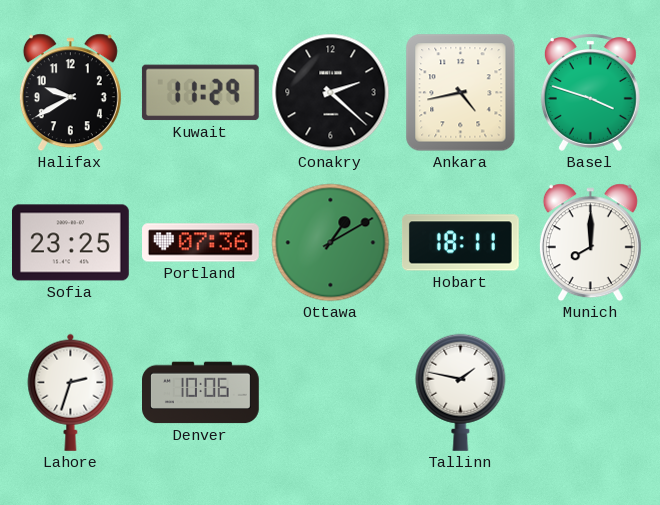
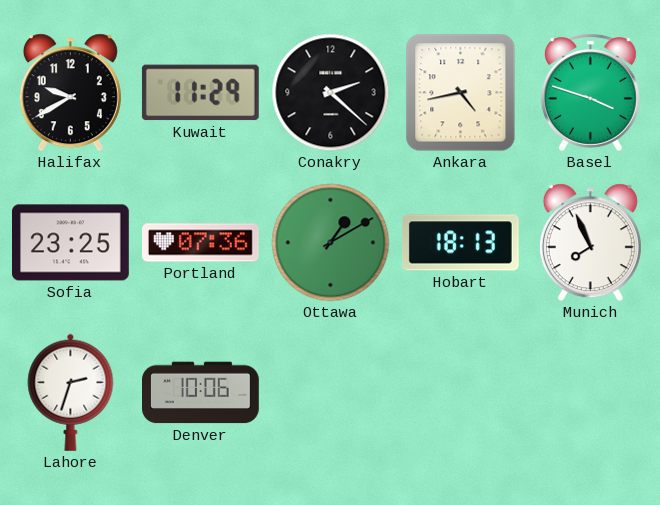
Hobart: 18:11 -> 18:13 (460, 243)
Munich: 8:00 -> 7:56 (590, 243)
Tallinn: 1:47 -> none (461, 392)
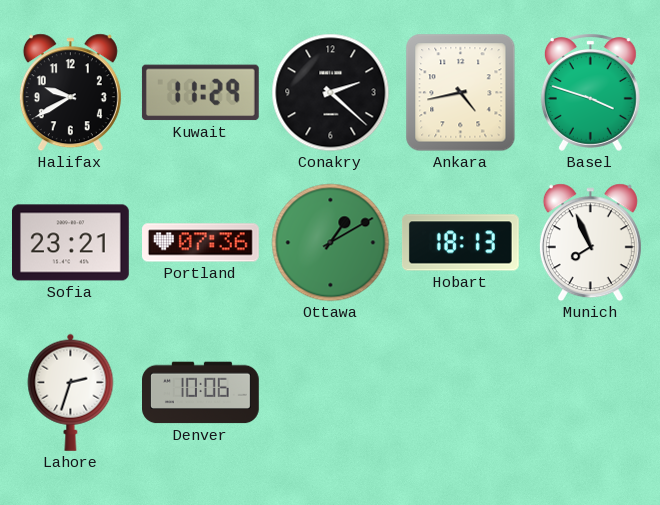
Sofia: 23:25 -> 23:21 (71, 243)
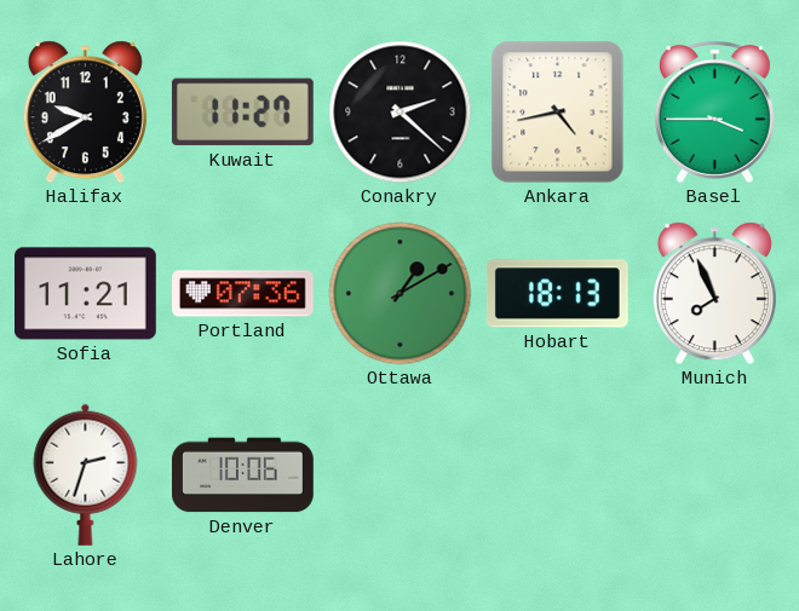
Kuwait: 11:29 -> 11:27 (242, 113)
Basel: 3:48 -> 3:45 (714, 111)
Sofia: 23:21 -> 11:21 (86, 294)
